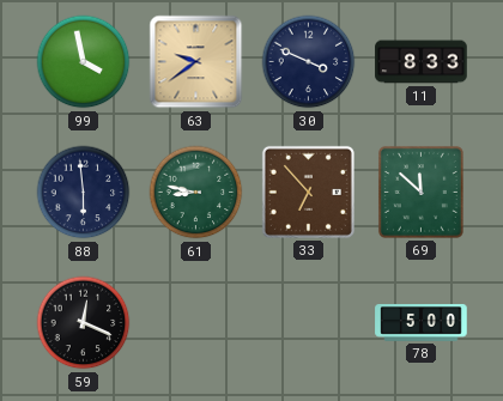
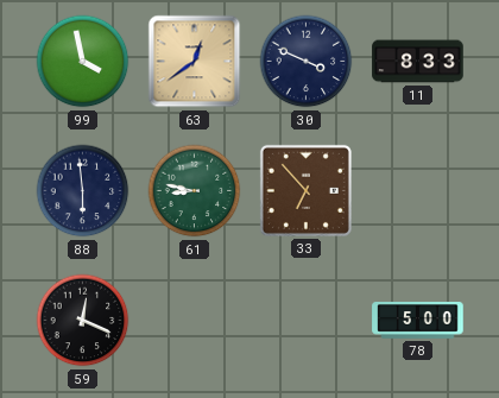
63: 9:39 -> 12:39 (195, 62)
69: 11:52 -> none (420, 192)
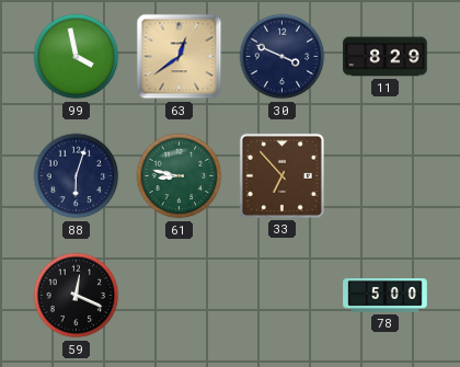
11: 8:33 -> 8:29 (386, 57)
88: 5:59 -> 6:03 (77, 176)
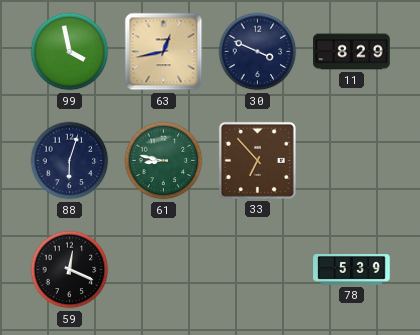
63: 12:39 -> 12:43 (164, 52)
78: 5:00 -> 5:39 (352, 270)
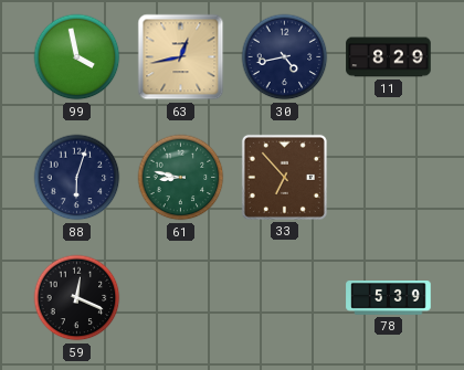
30: 3:49 -> 4:43 (285, 57)
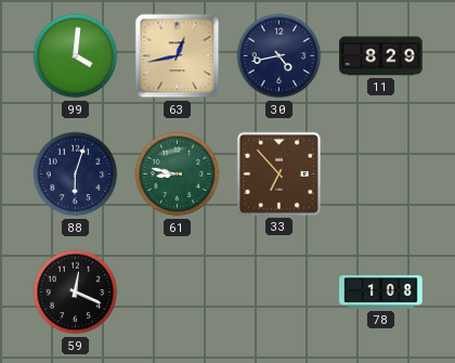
99: 3:58 -> 4:01 (76, 56)
78: 5:39 -> 1:08 (381, 293)
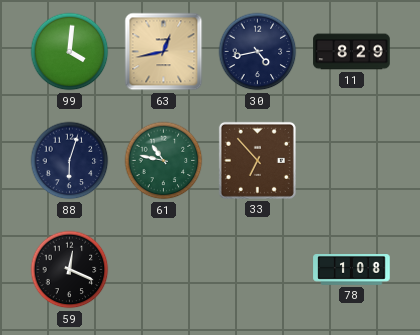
61: 8:47 -> 10:47 (164, 161)
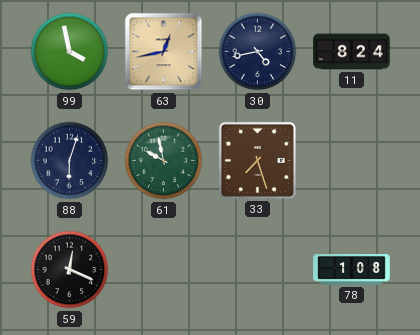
99: 4:01 -> 3:58 (70, 52)
11: 8:29 -> 8:24 (352, 52)
61: 10:47 -> 9:58 (164, 161)
33: 6:53 -> 7:27 (257, 160)
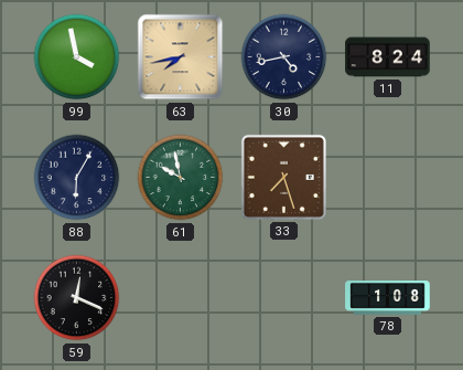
63: 12:43 -> 7:43 (181, 57)
88: 6:03 -> 6:05 (77, 178)
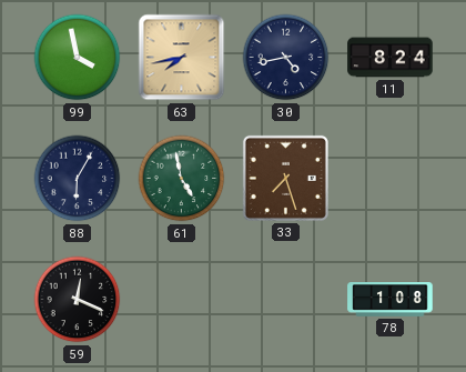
61: 9:58 -> 4:58 (182, 179)
